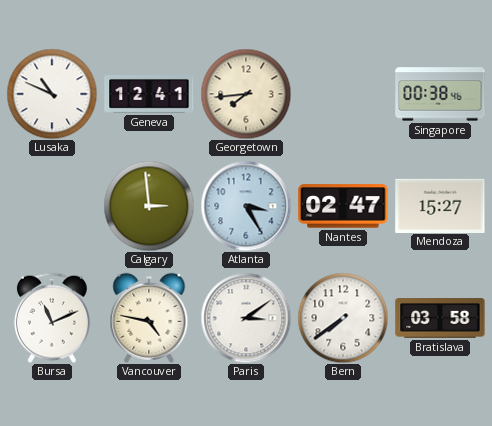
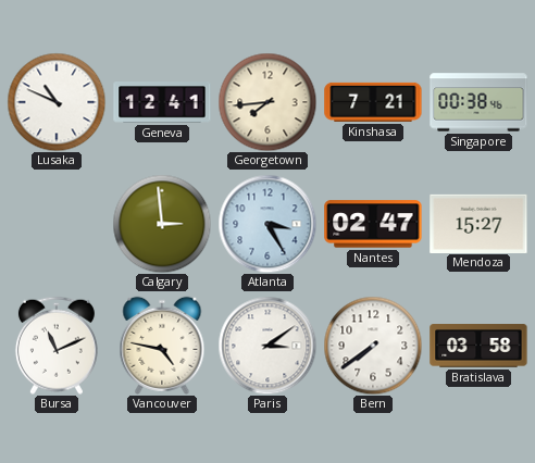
Kinshasa: none -> 7:21 (373, 102)
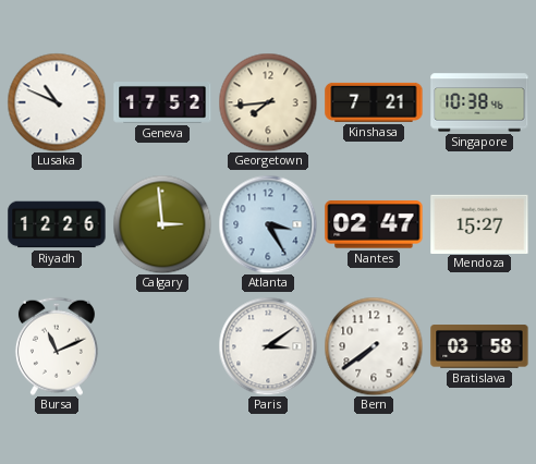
Geneva: 12:41 -> 17:52 (162, 103)
Singapore: 00:38 -> 10:38 (479, 102)
Riyadh: none -> 12:26 (57, 224)
Vancouver: 4:47 -> none (162, 346)
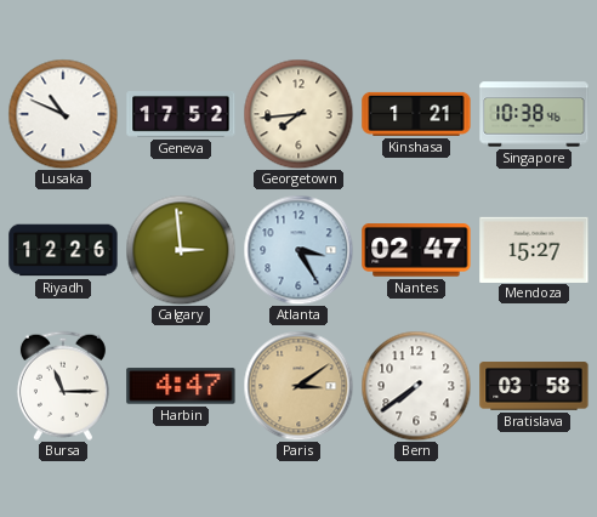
Kinshasa: 7:21 -> 1:21 (416, 114)
Bursa: 11:11 -> 11:15 (63, 386)
Harbin: none -> 4:47 (181, 386)
Paris dial: white -> champagne (298, 386)
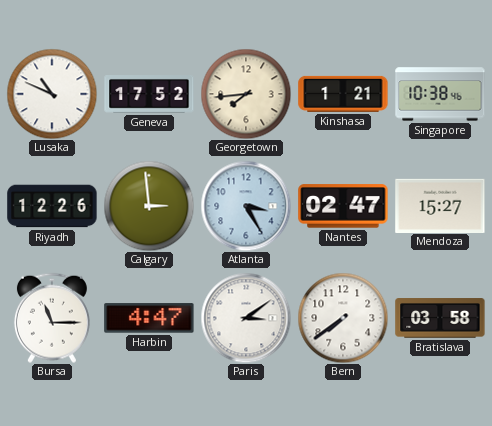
Paris dial: champagne -> white (246, 318)
